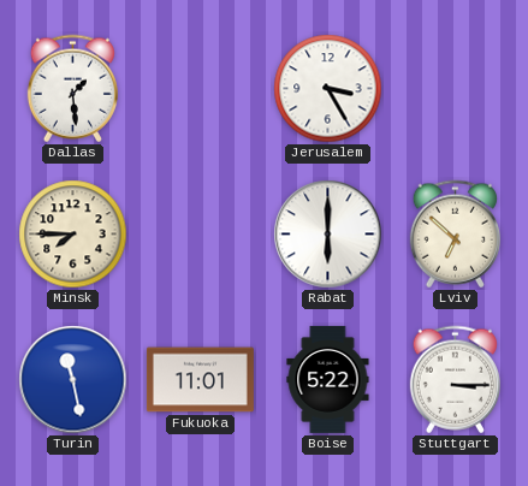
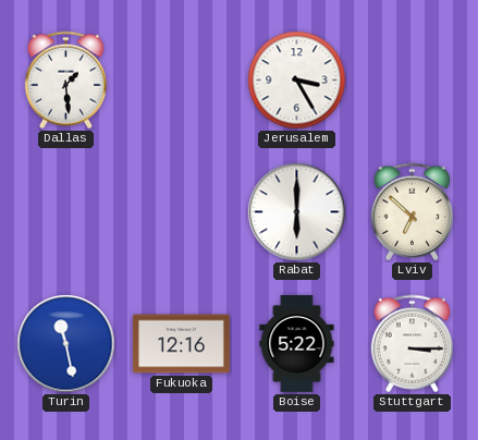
Minsk: 7:45 -> none (73, 235)
Fukuoka: 11:01 -> 12:16 (181, 344)
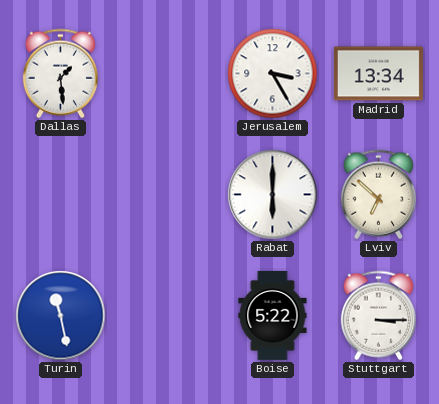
Madrid: none -> 13:34 (378, 74)
Fukuoka: 12:16 -> none (181, 344)
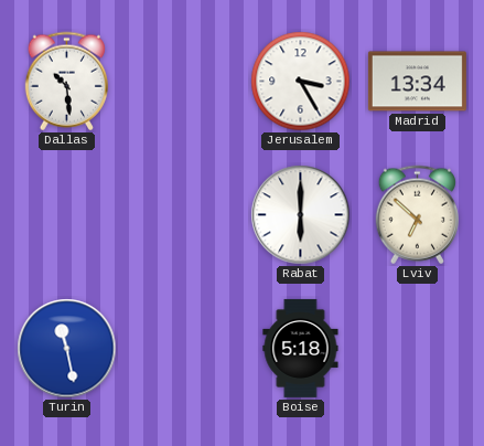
Dallas: 1:29 -> 10:29 (66, 82)
Boise: 5:22 -> 5:18 (301, 348)
Stuttgart: 3:15 -> none (378, 316)
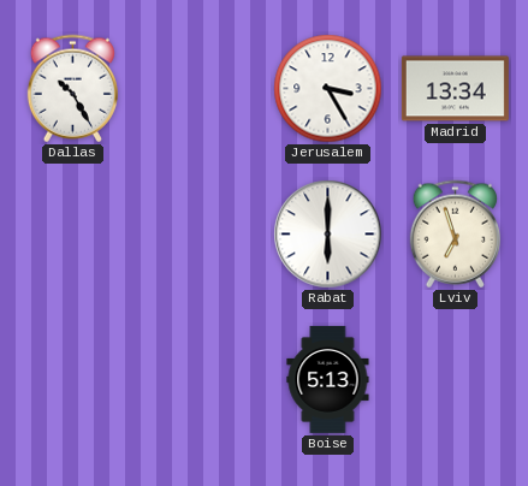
Dallas: 10:29 -> 10:25 (72, 89)
Lviv: 6:52 -> 6:57 (455, 235)
Turin: 11:28 -> none (67, 349)
Boise: 5:18 -> 5:13 (328, 379)
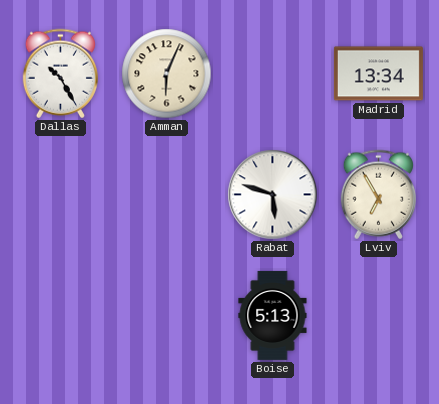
Amman: none -> 6:04 (167, 74)
Jerusalem: 3:25 -> none (328, 89)
Rabat: 6:00 -> 5:48 (273, 195)
Lviv: 6:57 -> 6:55 (378, 195)
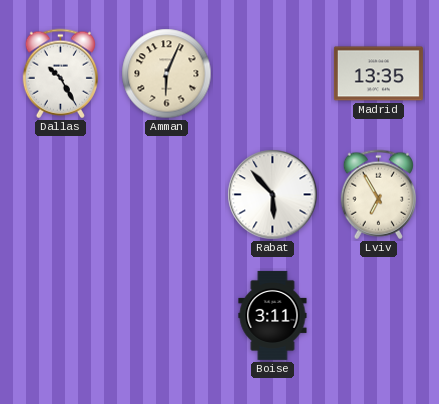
Madrid: 13:34 -> 13:35 (378, 74)
Rabat: 5:48 -> 5:53 (273, 195)
Boise: 5:13 -> 3:11 (273, 315)
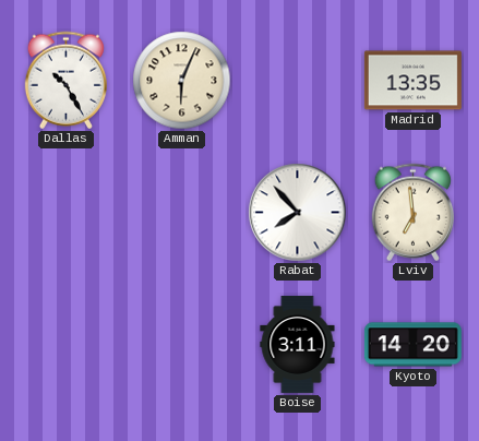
Rabat: 5:53 -> 7:53 (298, 213)
Lviv: 6:55 -> 6:59 (412, 213)
Kyoto: none -> 14:20 (412, 345)
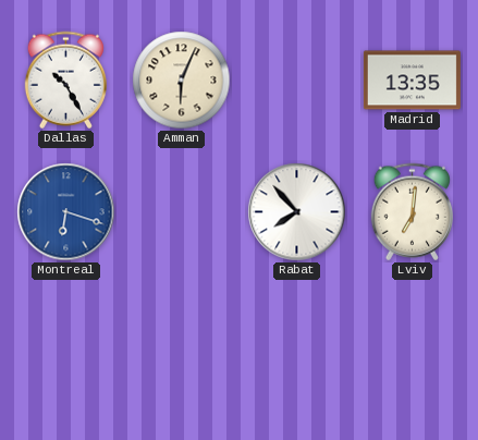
Montreal: none -> 6:18 (66, 212)
Lviv: 6:59 -> 7:01 (412, 212)
Boise: 3:11 -> none (298, 344)
Kyoto: 14:20 -> none (412, 345)
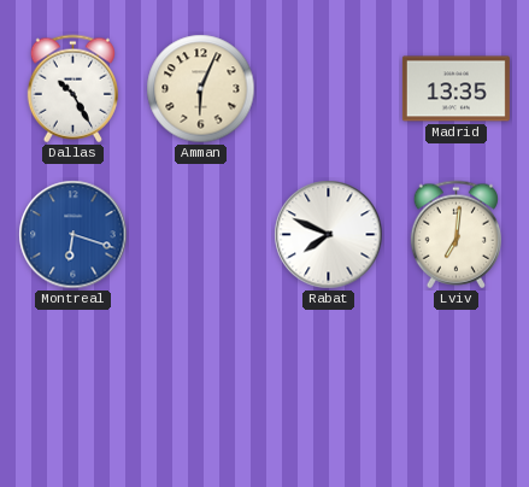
Rabat: 7:53 -> 7:49 (329, 235)
